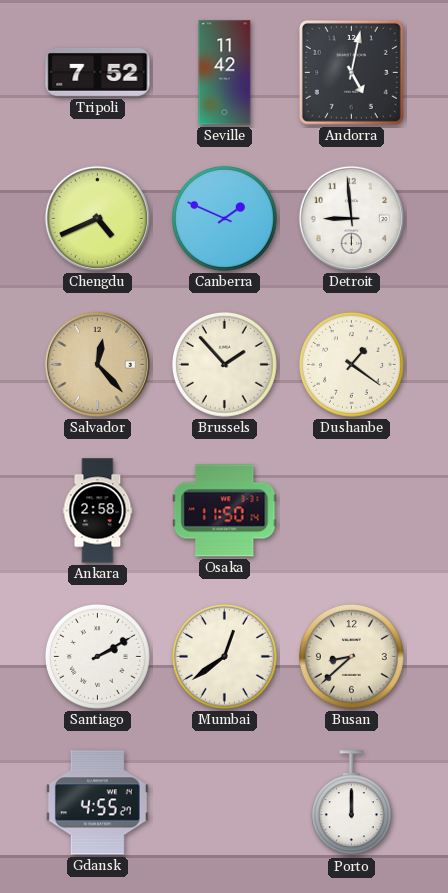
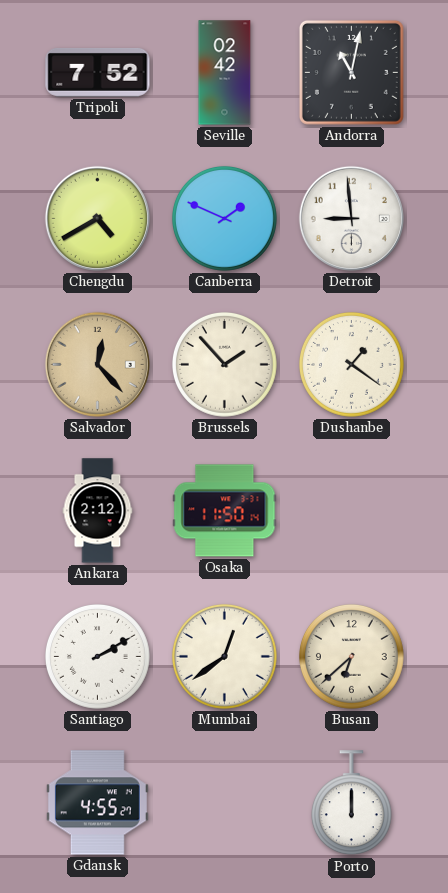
Seville: 11:42 -> 02:42 (225, 73)
Andorra: 5:02 -> 11:02 (351, 72)
Chengdu: 4:41 -> 4:40 (97, 218)
Ankara: 2:58 -> 2:12 (98, 511)
Busan: 8:38 -> 6:38 (351, 656)
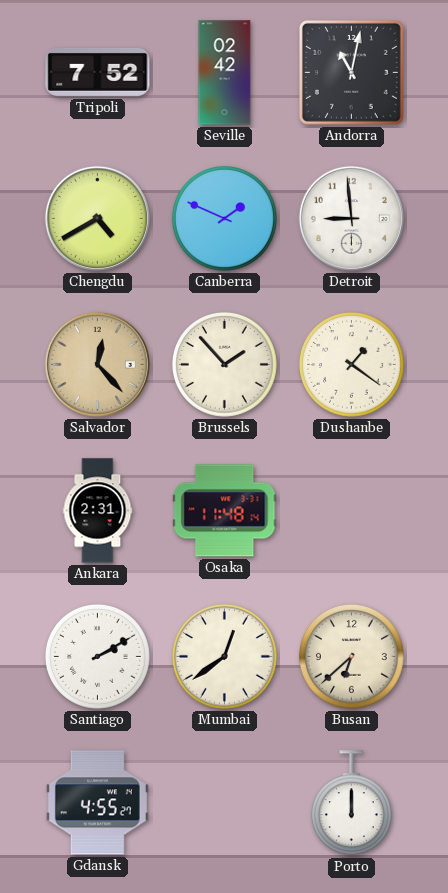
Ankara: 2:12 -> 2:31 (98, 511)
Osaka: 11:50 -> 11:48 (225, 511)
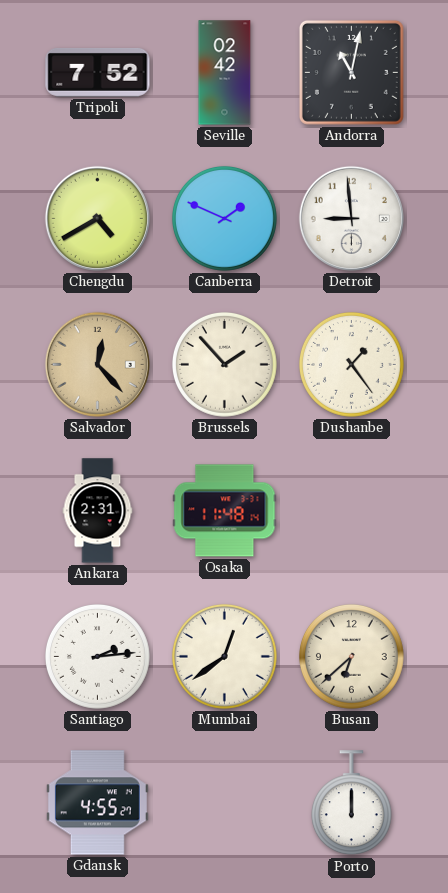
Dushanbe: 1:21 -> 1:24 (351, 364)
Santiago: 2:10 -> 2:14 (97, 656)
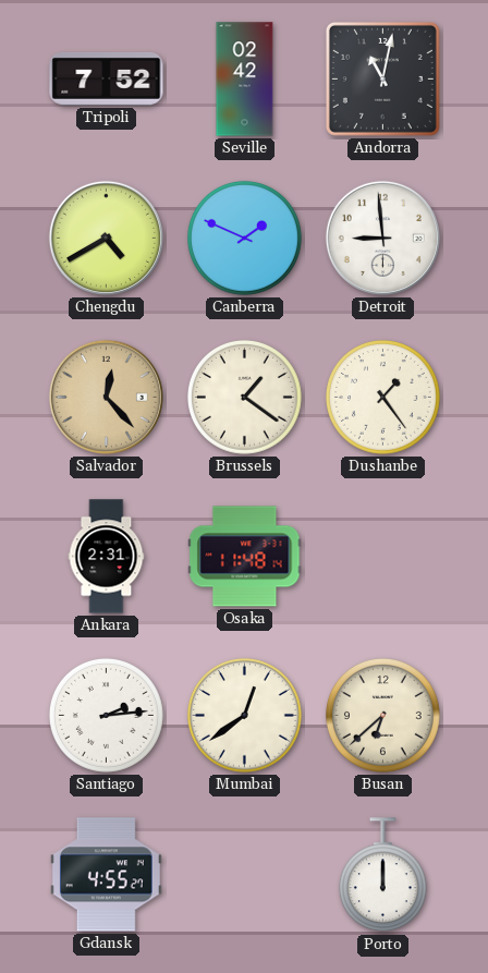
Brussels: 1:53 -> 1:21 (244, 397)
